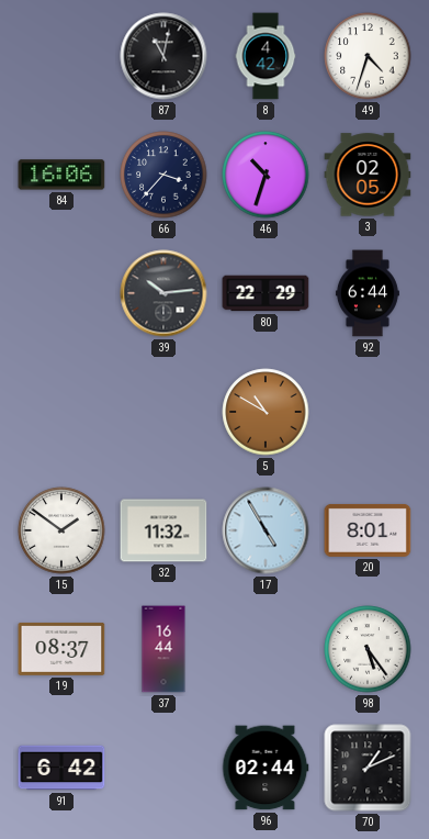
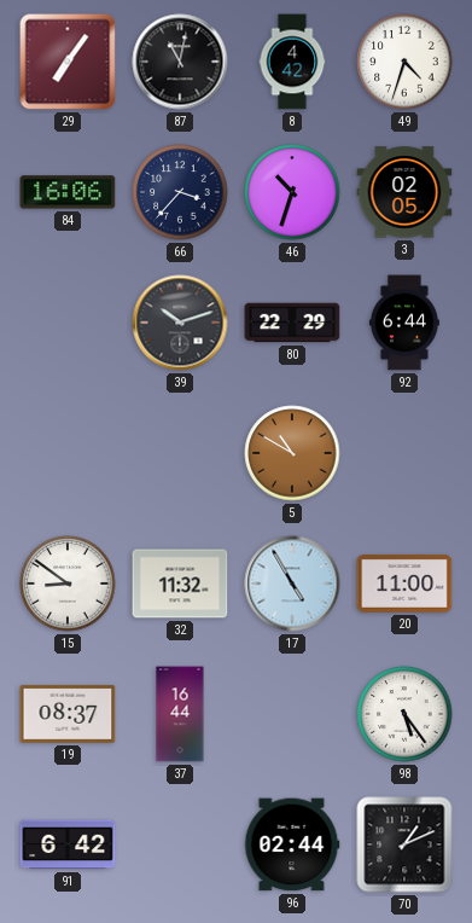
29: none -> 7:06 (68, 62)
39: 10:14 -> 10:12 (180, 323)
15: 1:51 -> 8:51 (68, 584)
20: 8:01 -> 11:00 (404, 584)
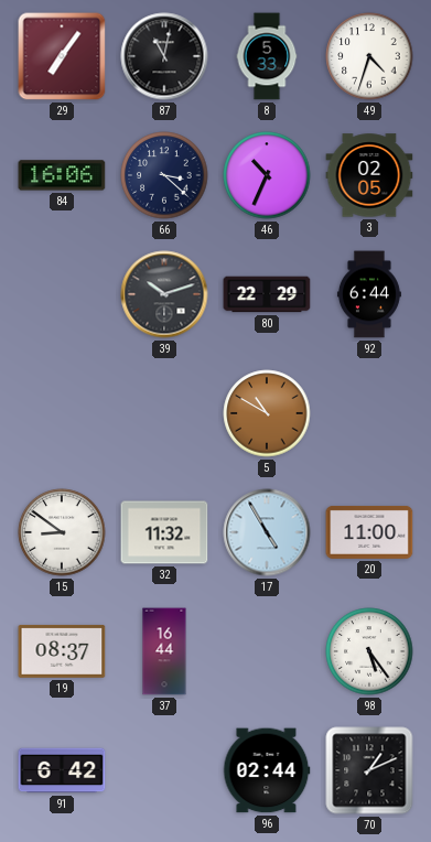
8: 4:42 -> 5:33 (267, 56)
66: 3:37 -> 3:22 (164, 175)
46: 10:33 -> 10:34 (267, 175)
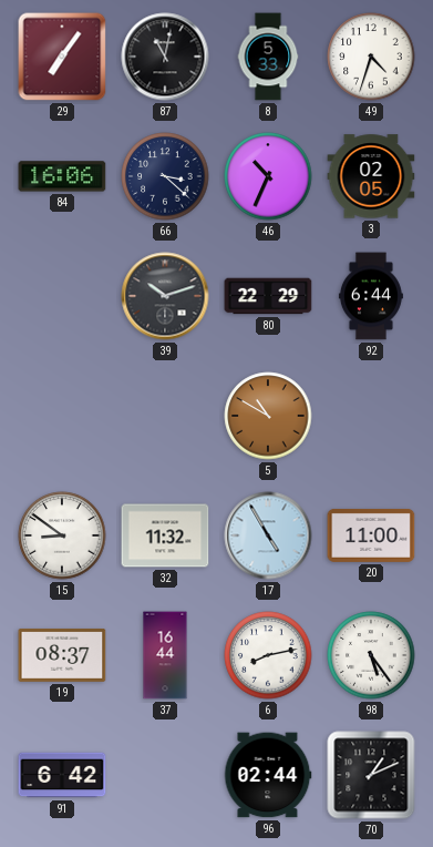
6: none -> 8:13 (268, 655)
